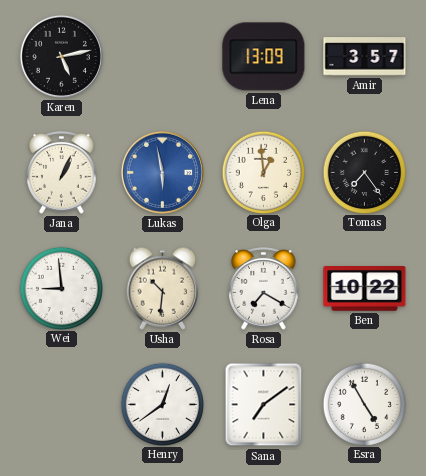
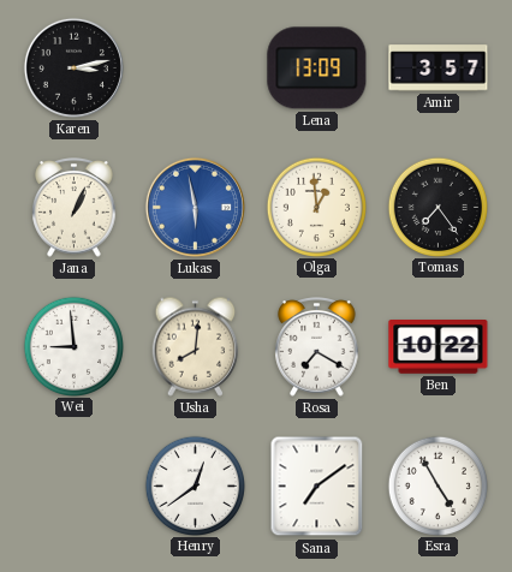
Karen: 5:13 -> 3:13 (73, 67)
Usha: 10:31 -> 8:01 (196, 346)
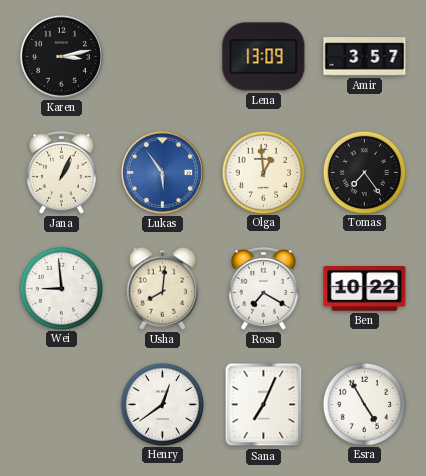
Lukas: 5:58 -> 5:54 (162, 172)
Sana: 7:09 -> 7:04 (264, 405)
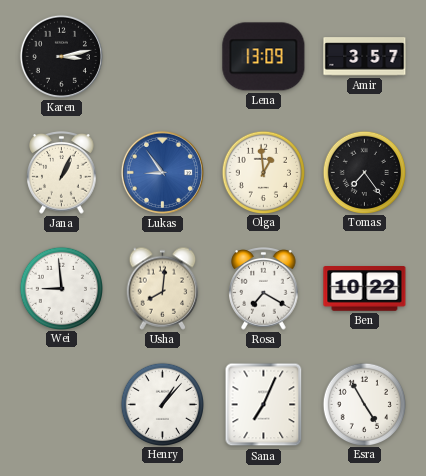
Lukas: 5:54 -> 8:54 (162, 172)
Henry: 12:39 -> 1:07 (162, 404)
